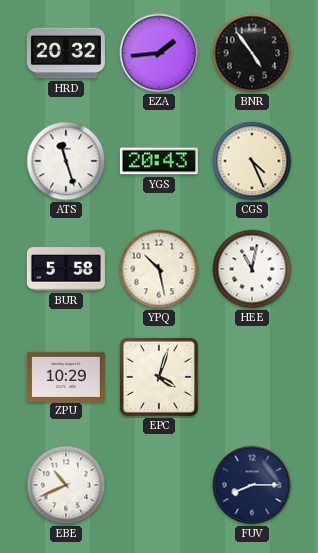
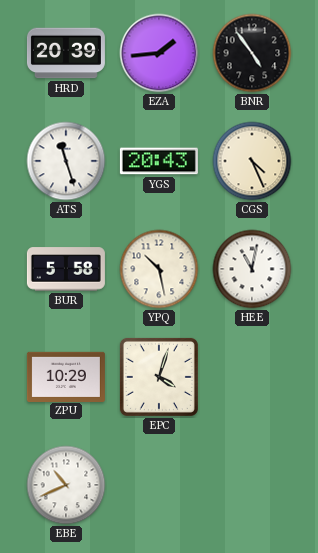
HRD: 20:32 -> 20:39 (66, 53)
FUV: 8:15 -> none (252, 485)
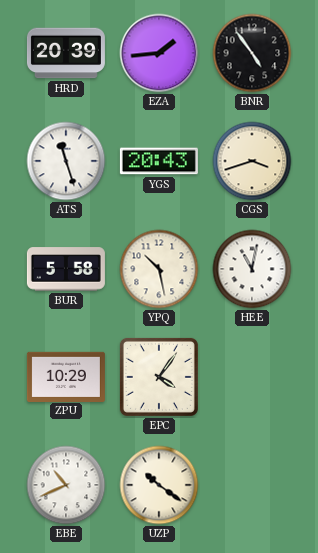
CGS: 4:26 -> 3:42 (252, 161)
EPC: 4:03 -> 4:06 (159, 377)
UZP: none -> 10:21 (159, 485)
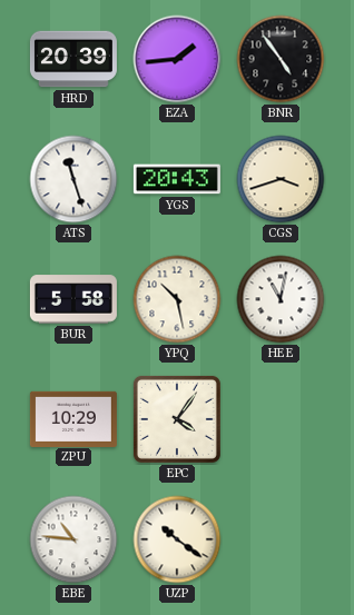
EBE: 10:41 -> 10:46 (73, 539)
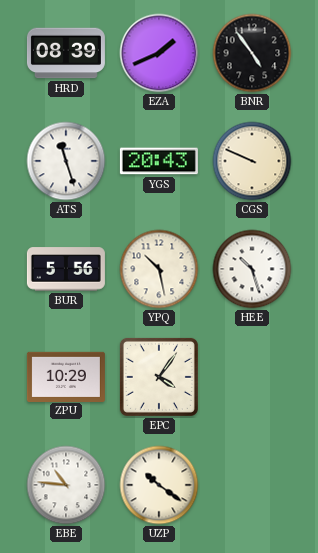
HRD: 20:39 -> 08:39 (66, 53)
EZA: 1:44 -> 1:41 (159, 53)
CGS: 3:42 -> 9:49 (252, 161)
BUR: 5:58 -> 5:56 (66, 269)
HEE: 11:02 -> 10:27 (252, 269)
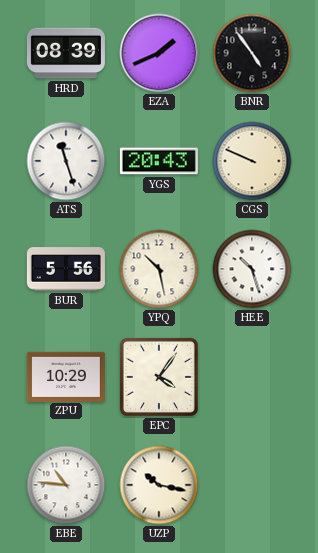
UZP: 10:21 -> 10:17 (159, 485)
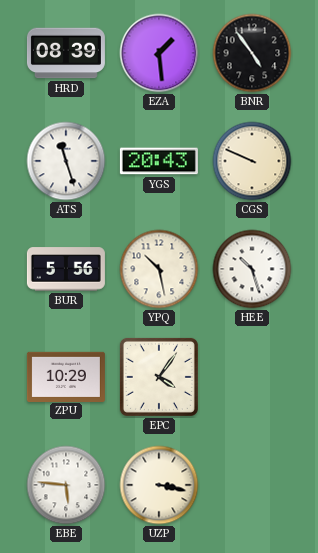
EZA: 1:41 -> 1:29 (159, 53)
EBE: 10:46 -> 5:46 (66, 485)
UZP: 10:17 -> 3:17 (159, 485)
